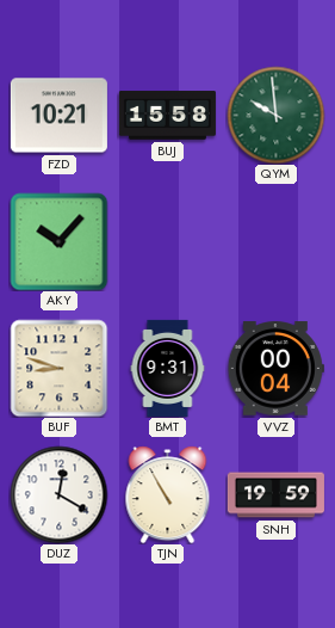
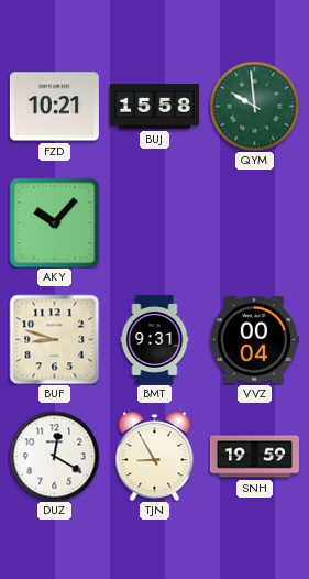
TJN: 10:55 -> 8:55 (155, 456)
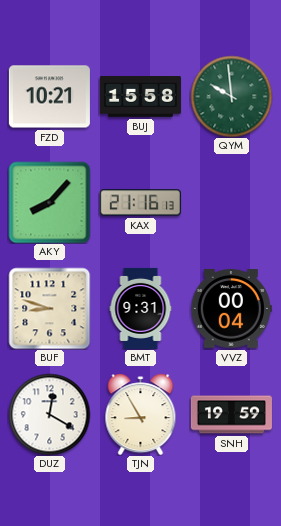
AKY: 10:07 -> 8:07 (49, 202)
KAX: none -> 21:16 (140, 203)
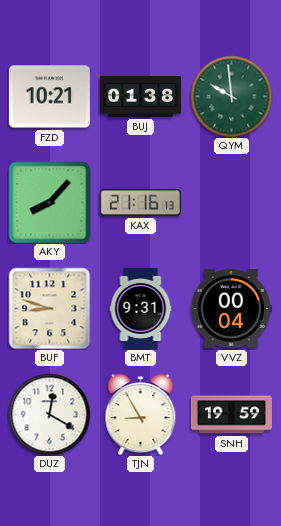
BUJ: 15:58 -> 01:38 (140, 97)
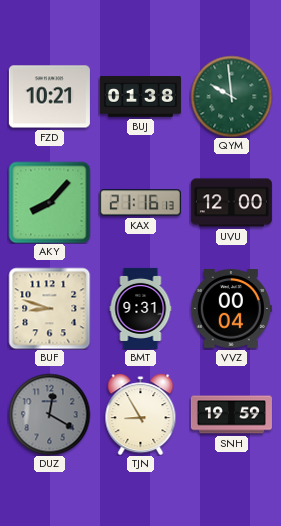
UVU: none -> 12:00 (231, 203)
DUZ dial: white -> grey (49, 414)
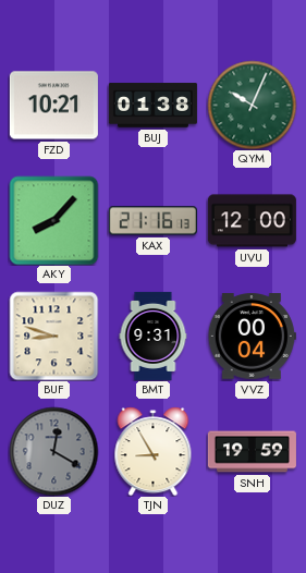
QYM: 9:59 -> 10:04 (252, 105)
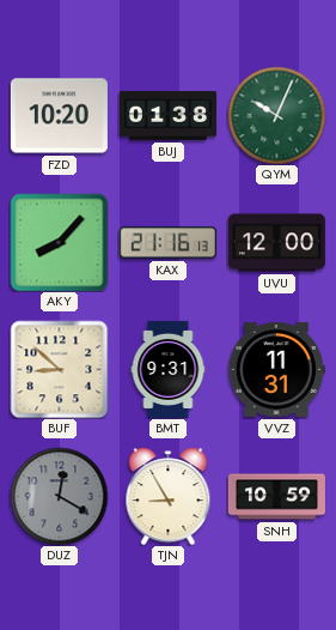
FZD: 10:21 -> 10:20 (59, 116)
BUF: 8:48 -> 8:52 (59, 369)
VVZ: 00:04 -> 11:31 (276, 370)
SNH: 19:59 -> 10:59 (276, 497)
